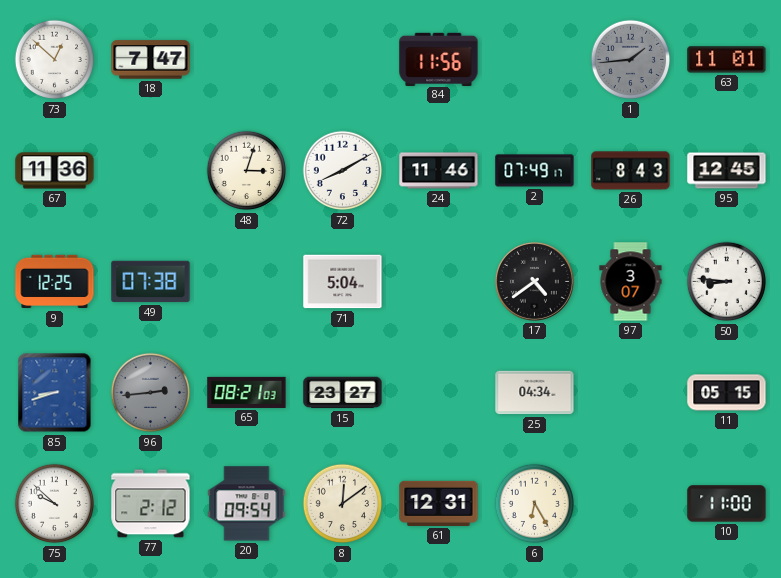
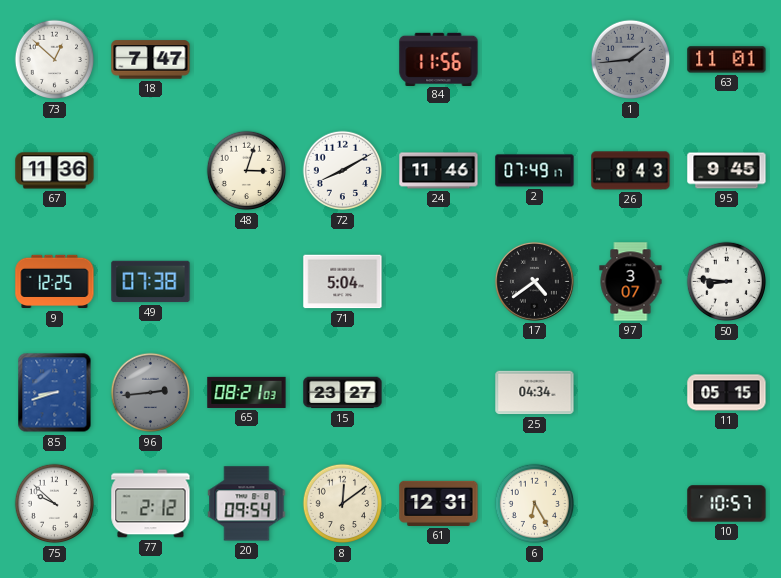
95: 12:45 -> 9:45 (727, 171)
10: 11:00 -> 10:57 (727, 504)
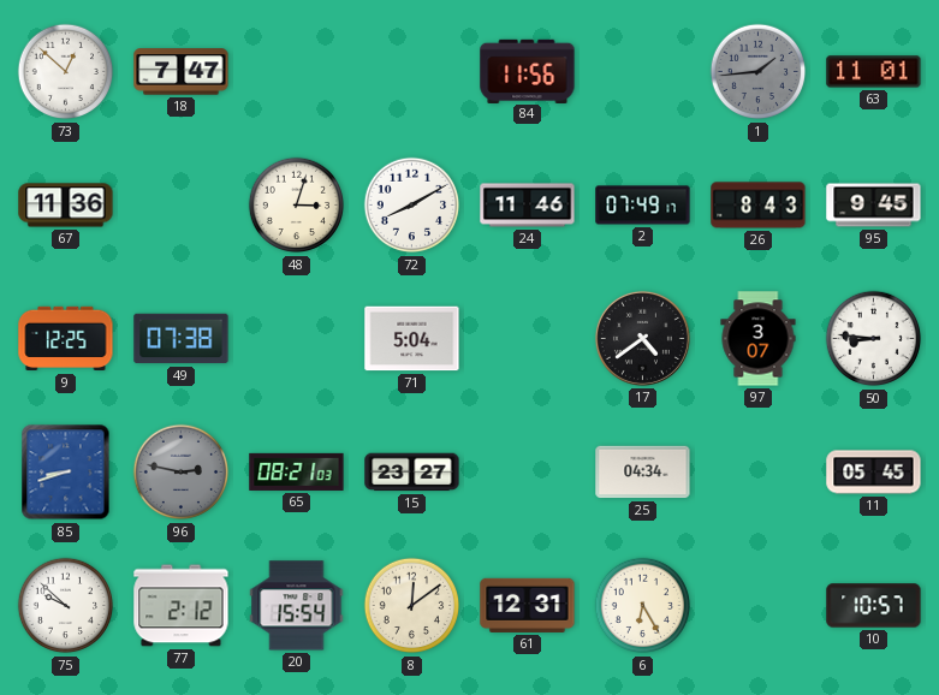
96: 2:44 -> 2:47 (182, 473)
11: 05:15 -> 05:45 (874, 473)
20: 09:54 -> 15:54 (297, 606)
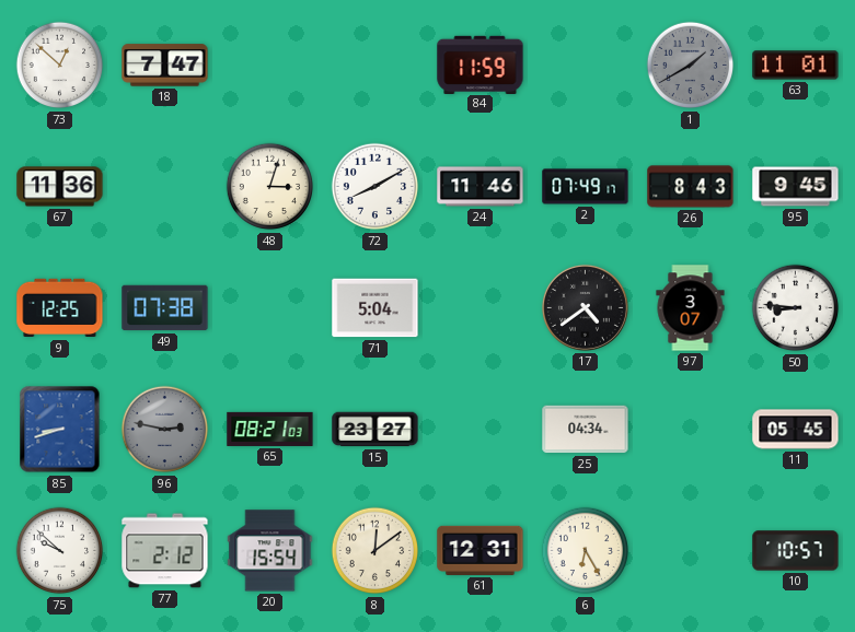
84: 11:56 -> 11:59 (481, 65)
1: 1:44 -> 1:40 (691, 66)
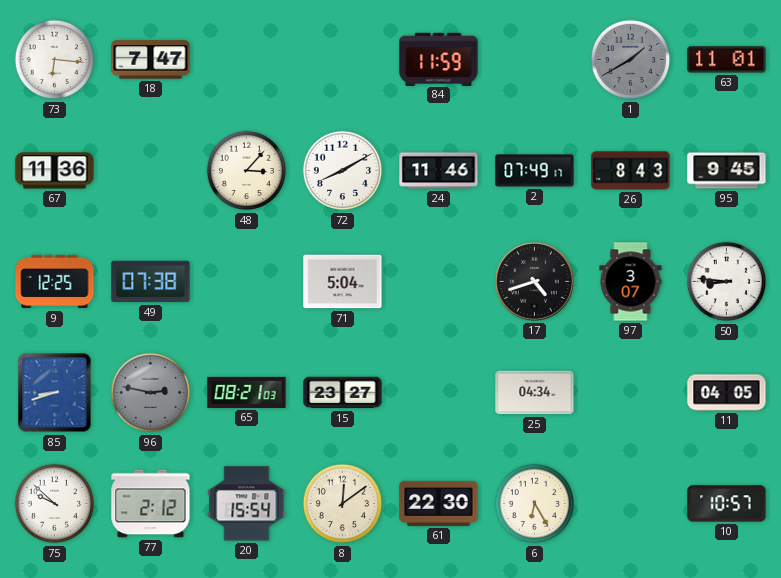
73: 12:52 -> 6:16 (55, 60)
48: 3:03 -> 3:07 (247, 171)
17: 4:39 -> 4:42 (534, 281)
11: 05:45 -> 04:05 (727, 393)
61: 12:31 -> 22:30 (439, 503)
